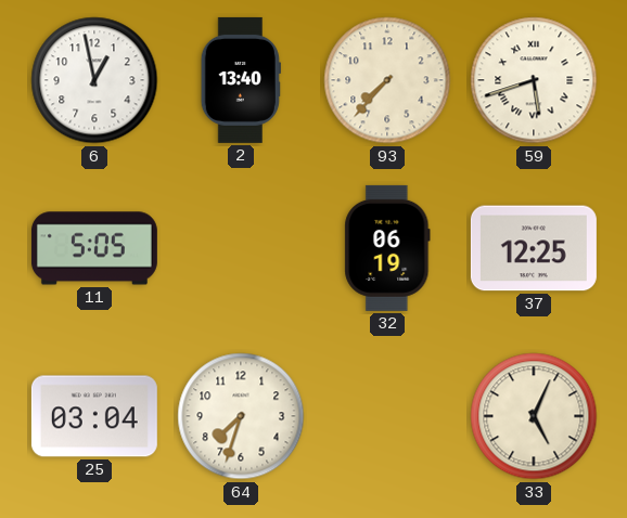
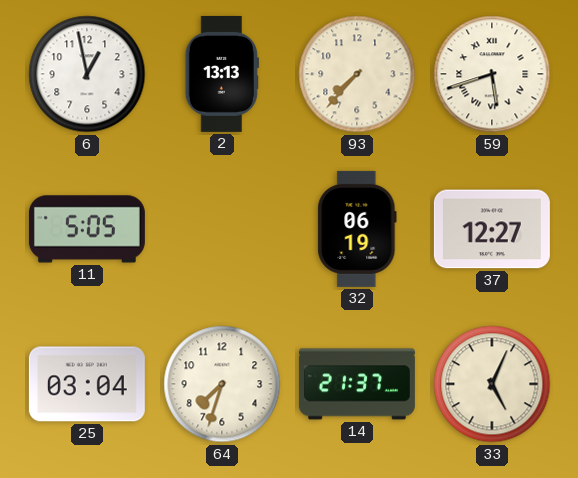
2: 13:40 -> 13:13 (222, 74)
37: 12:25 -> 12:27 (492, 229)
14: none -> 21:37 (357, 384)
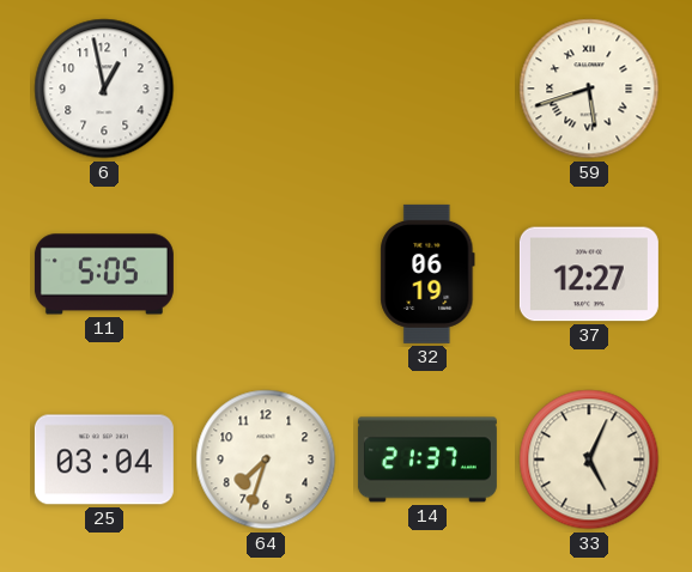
2: 13:13 -> none (222, 74)
93: 7:37 -> none (357, 74)
